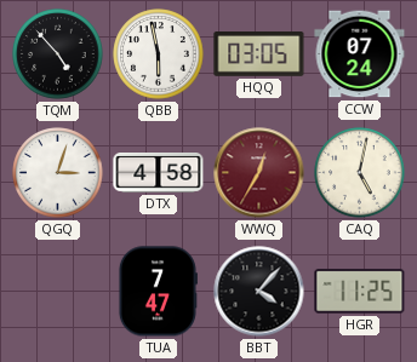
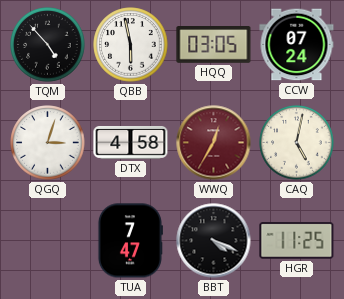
BBT: 4:07 -> 4:19 (214, 241)
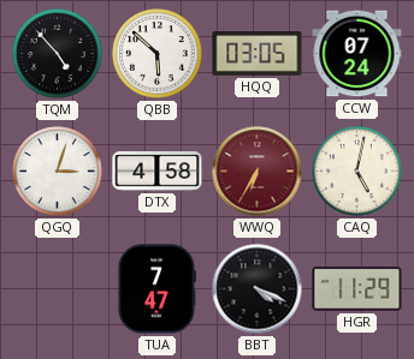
QBB: 5:58 -> 5:52 (158, 54)
WWQ: 12:35 -> 6:35 (258, 172)
HGR: 11:25 -> 11:29 (357, 289)
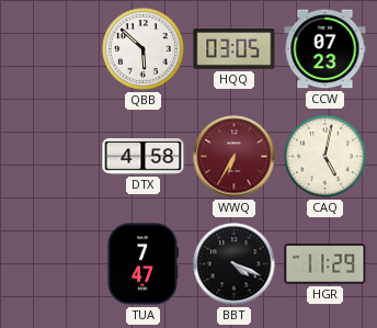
TQM: 4:53 -> none (58, 54)
CCW: 07:24 -> 07:23 (325, 49)
QGQ: 3:03 -> none (58, 172)
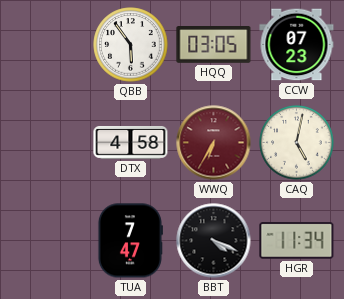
QBB: 5:52 -> 5:54 (131, 45)
HGR: 11:29 -> 11:34 (297, 241)
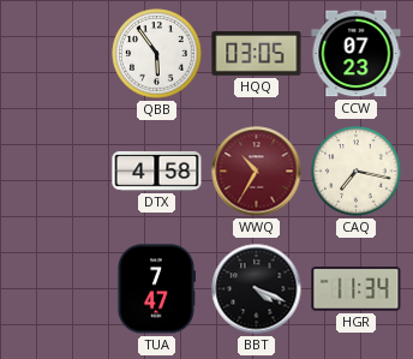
WWQ: 6:35 -> 10:35 (257, 172)
CAQ: 5:02 -> 7:17 (357, 172)
